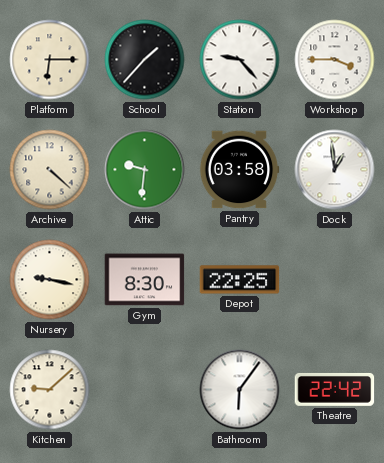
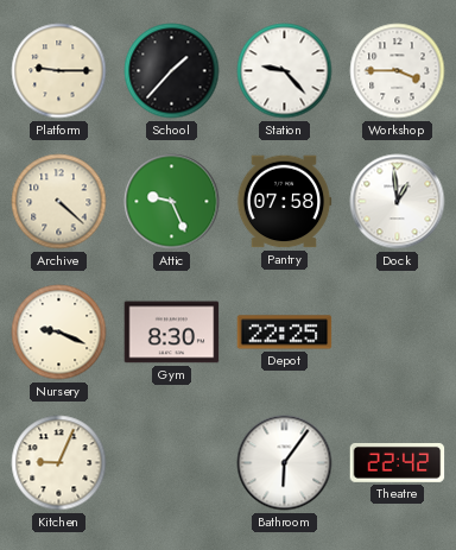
Platform: 6:15 -> 9:15 (59, 71)
Attic: 9:31 -> 9:26 (172, 202)
Pantry: 03:58 -> 07:58 (284, 202)
Nursery: 9:17 -> 9:19 (59, 333)
Kitchen: 9:08 -> 9:04 (59, 463)
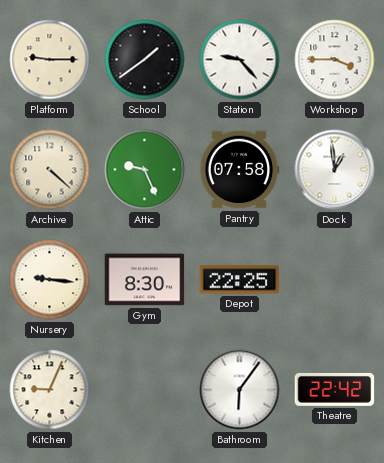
School: 1:37 -> 1:39 (145, 60)
Nursery: 9:19 -> 9:16 (50, 280)
